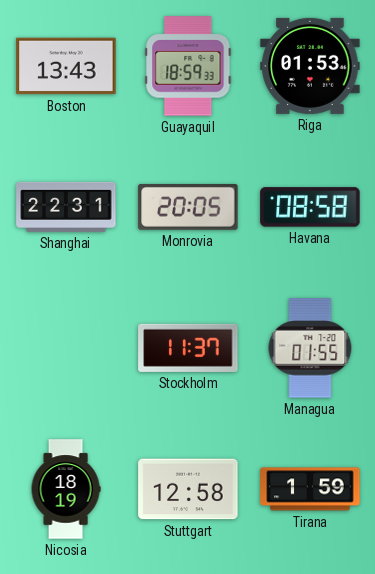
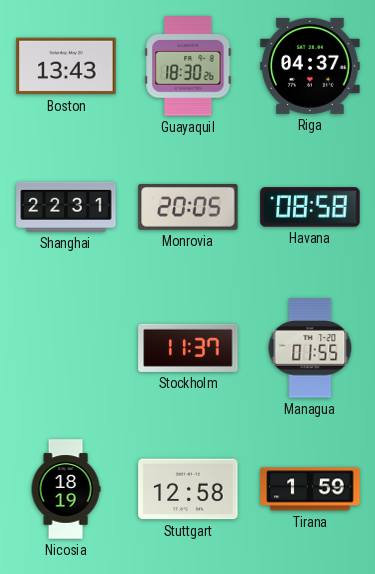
Guayaquil: 18:59 -> 18:30 (188, 66)
Riga: 01:53 -> 04:37 (310, 66)
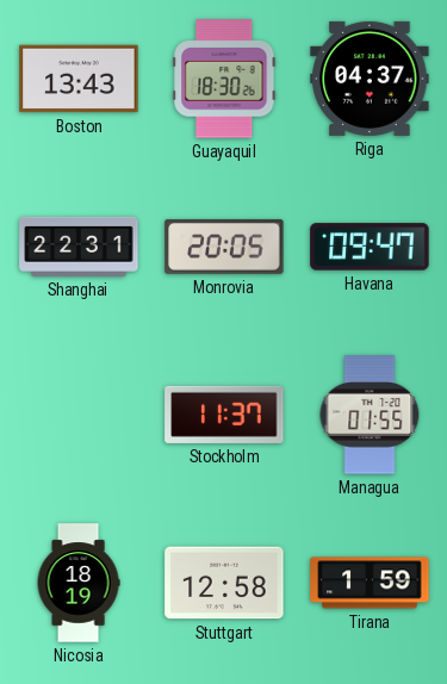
Havana: 08:58 -> 09:47 (370, 247)
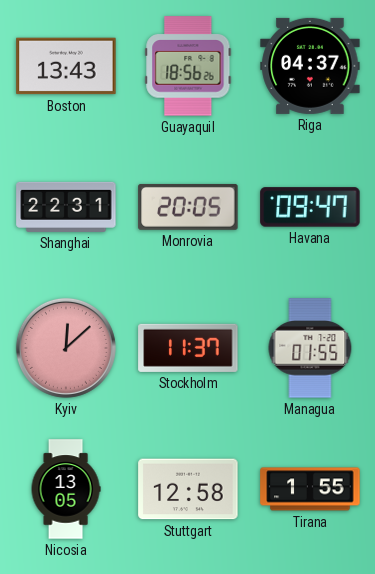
Guayaquil: 18:30 -> 18:56 (188, 66)
Kyiv: none -> 12:08 (66, 348)
Nicosia: 18:19 -> 13:05 (66, 489)
Tirana: 1:59 -> 1:55 (310, 489)
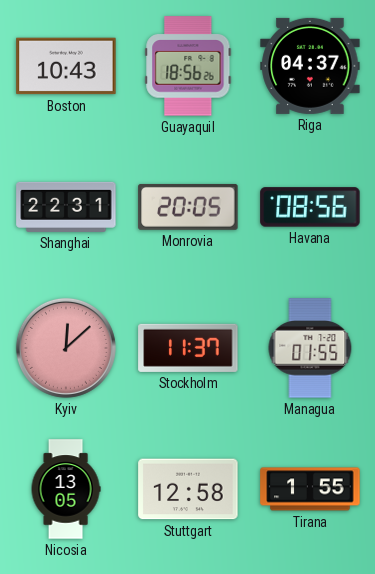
Boston: 13:43 -> 10:43 (66, 66)
Havana: 09:47 -> 08:56 (310, 207)
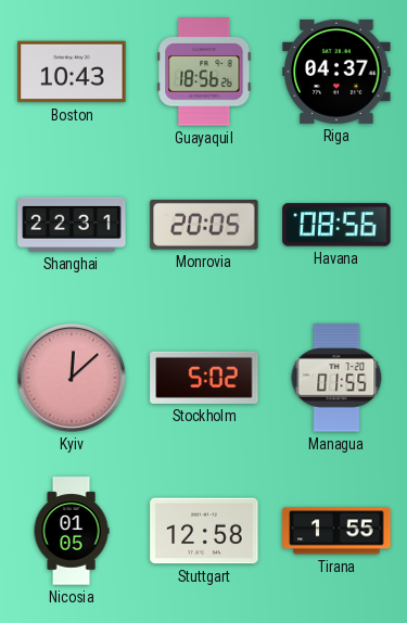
Stockholm: 11:37 -> 5:02 (204, 378)
Nicosia: 13:05 -> 01:05 (72, 531)
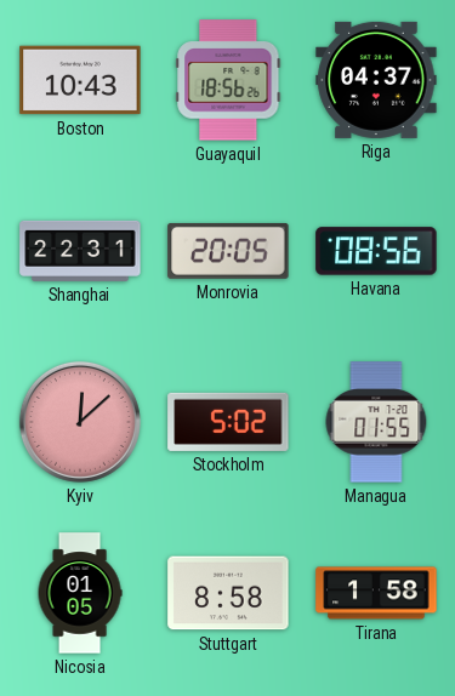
Stuttgart: 12:58 -> 8:58 (228, 593)
Tirana: 1:55 -> 1:58 (376, 593)
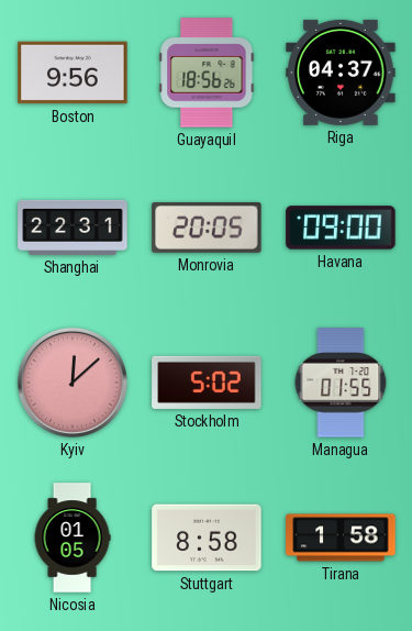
Boston: 10:43 -> 9:56 (73, 73)
Havana: 08:56 -> 09:00 (341, 228)
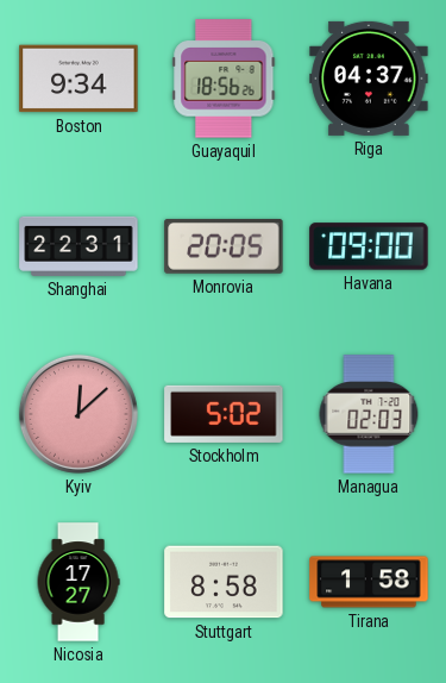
Boston: 9:56 -> 9:34 (78, 79)
Managua: 01:55 -> 02:03 (369, 414)
Nicosia: 01:05 -> 17:27 (78, 582)
